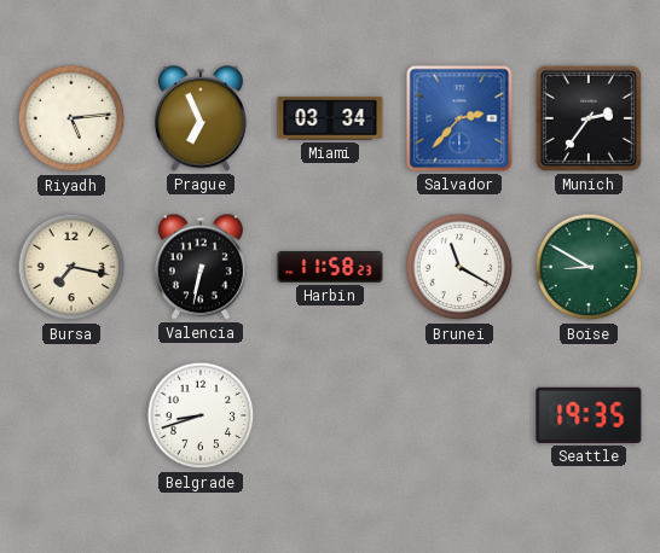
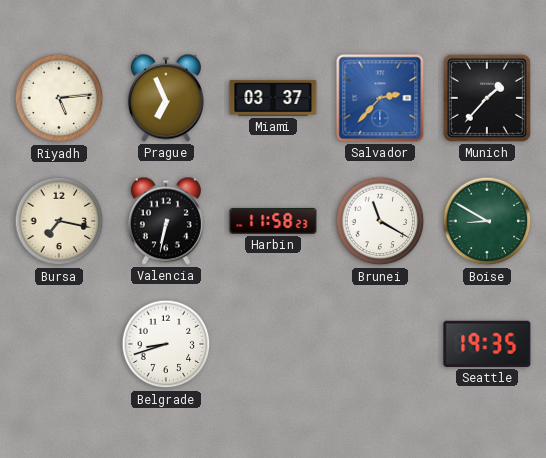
Miami: 03:34 -> 03:37 (273, 98)
Munich: 2:36 -> 1:37 (487, 98)
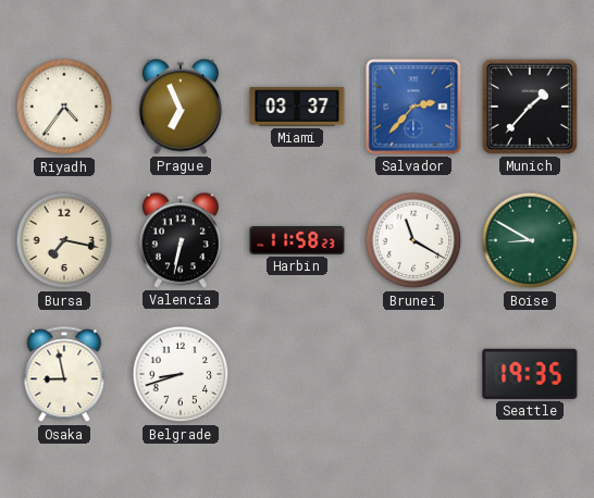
Riyadh: 5:14 -> 4:36 (64, 107)
Osaka: none -> 8:58 (64, 375)
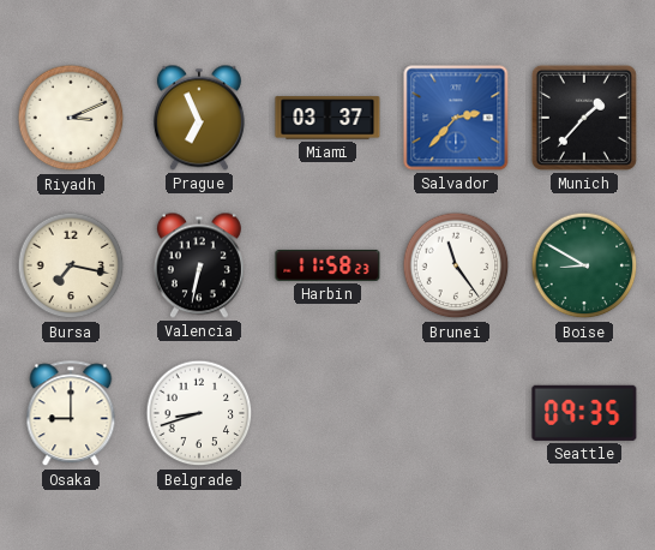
Riyadh: 4:36 -> 3:11 (71, 118)
Brunei: 11:20 -> 11:24 (456, 265)
Osaka: 8:58 -> 9:00 (71, 414)
Seattle: 19:35 -> 09:35 (584, 413)
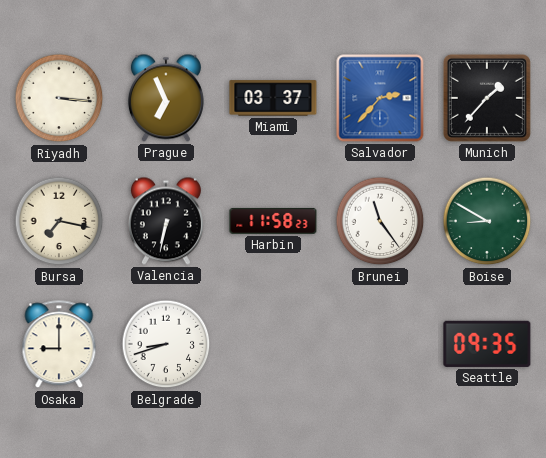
Riyadh: 3:11 -> 3:16 (59, 98)
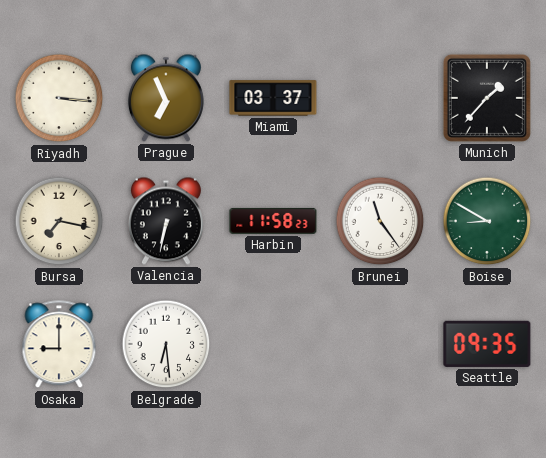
Salvador: 2:37 -> none (380, 98)
Belgrade: 8:42 -> 6:29 (166, 344)
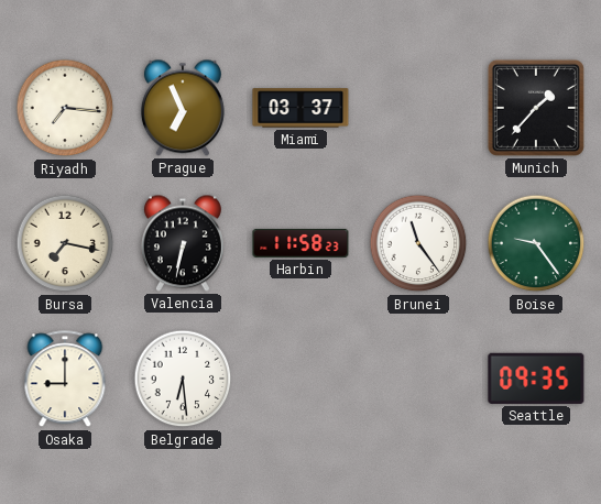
Riyadh: 3:16 -> 7:16 (65, 108)
Boise: 8:50 -> 9:24 (536, 243)
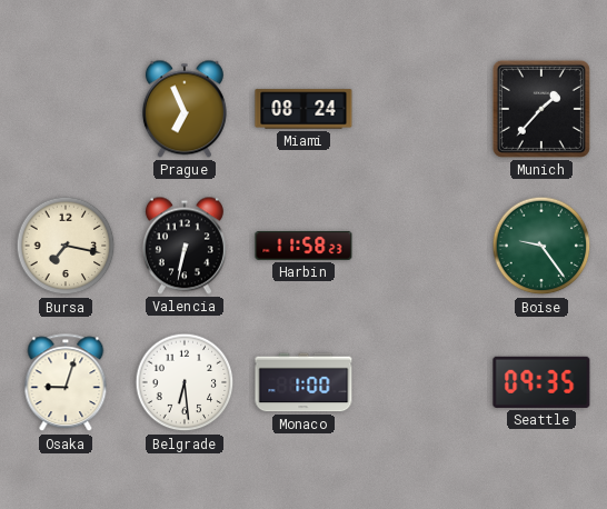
Riyadh: 7:16 -> none (65, 108)
Miami: 03:37 -> 08:24 (303, 109)
Brunei: 11:24 -> none (418, 243)
Osaka: 9:00 -> 9:03 (66, 383)
Monaco: none -> 1:00 (303, 382)
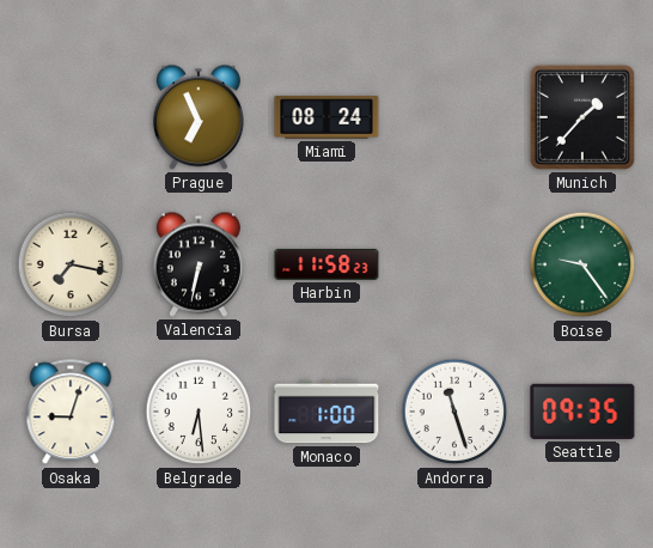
Andorra: none -> 11:27 (454, 412)
